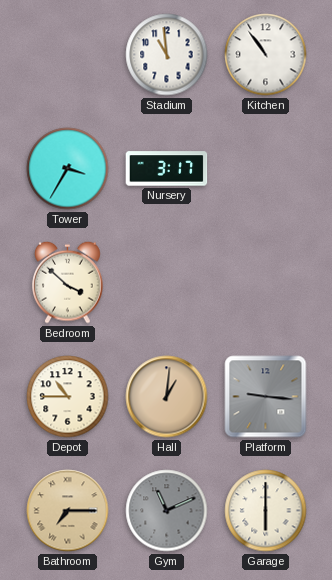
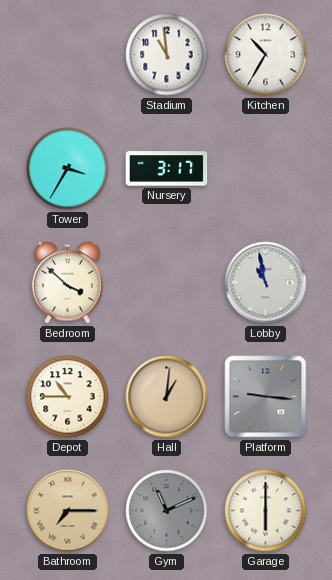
Kitchen: 10:54 -> 10:35 (266, 55)
Lobby: none -> 10:58 (266, 283)
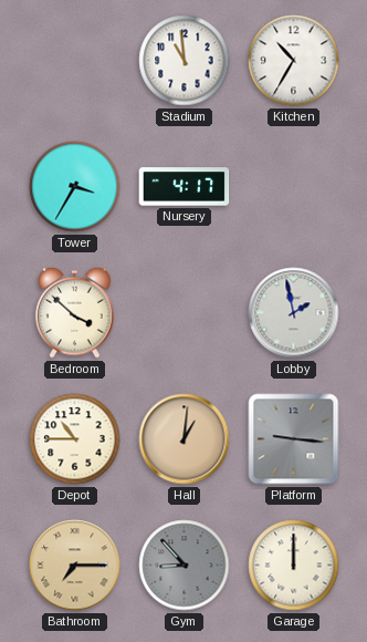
Nursery: 3:17 -> 4:17 (185, 187)
Lobby: 10:58 -> 1:58 (294, 313)
Gym: 11:11 -> 8:53 (185, 566)
Garage: 6:00 -> 12:00 (294, 566)
